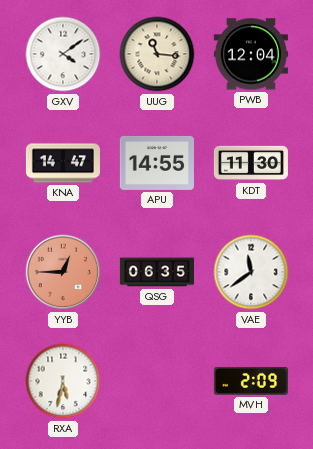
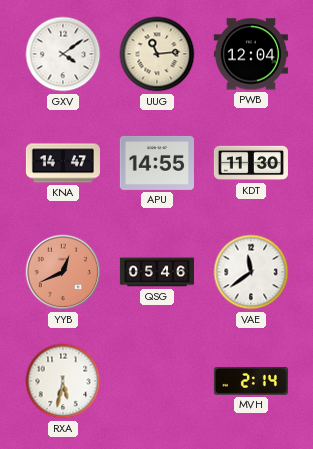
UUG: 11:16 -> 11:14 (157, 54)
YYB: 12:45 -> 12:41 (63, 272)
QSG: 06:35 -> 05:46 (157, 272)
MVH: 2:09 -> 2:14 (251, 381)
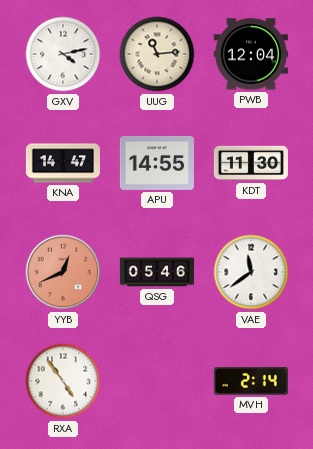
GXV: 4:09 -> 4:13 (63, 54)
RXA: 5:32 -> 4:54 (63, 381)
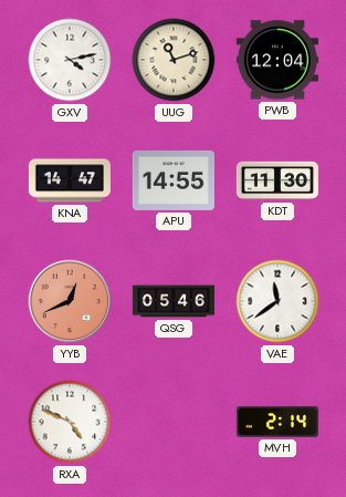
UUG: 11:14 -> 11:12 (174, 60)
RXA: 4:54 -> 4:49 (70, 422)
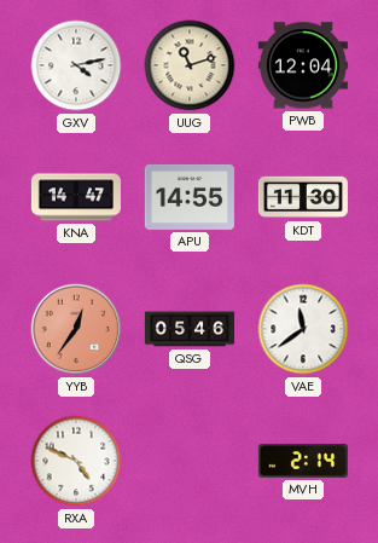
YYB: 12:41 -> 12:36 (76, 329)
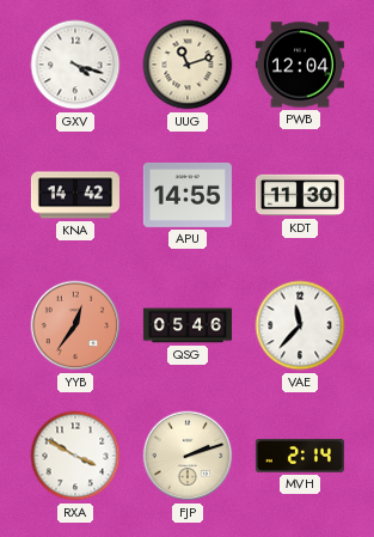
GXV: 4:13 -> 4:18 (75, 65)
KNA: 14:47 -> 14:42 (75, 195)
VAE: 11:39 -> 11:37 (300, 325)
RXA: 4:49 -> 3:50 (75, 456)
FJP: none -> 2:12 (188, 456)
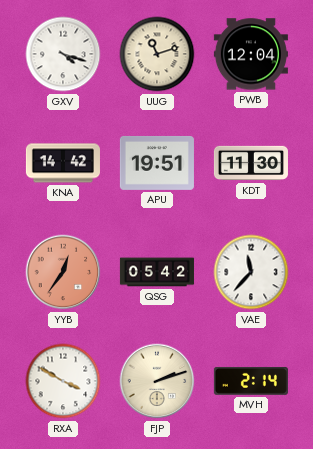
APU: 14:55 -> 19:51 (157, 163)
QSG: 05:46 -> 05:42 (157, 272)
